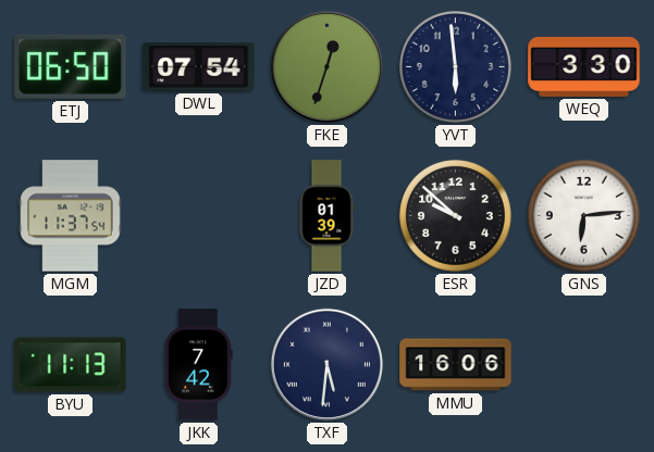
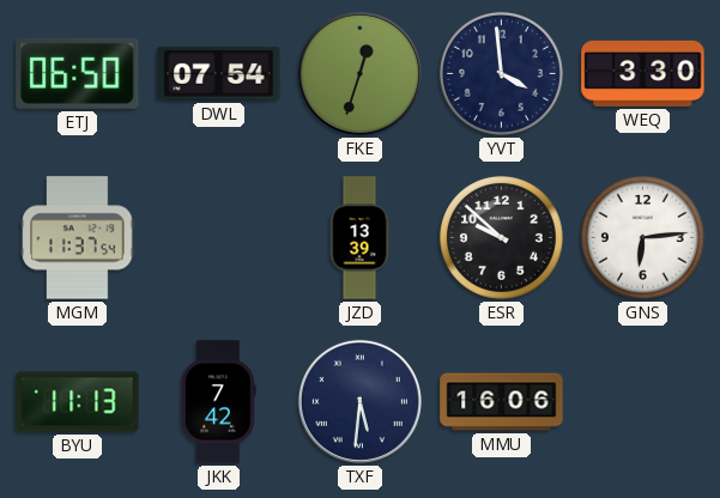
YVT: 5:59 -> 3:59 (501, 73)
JZD: 01:39 -> 13:39 (359, 238)
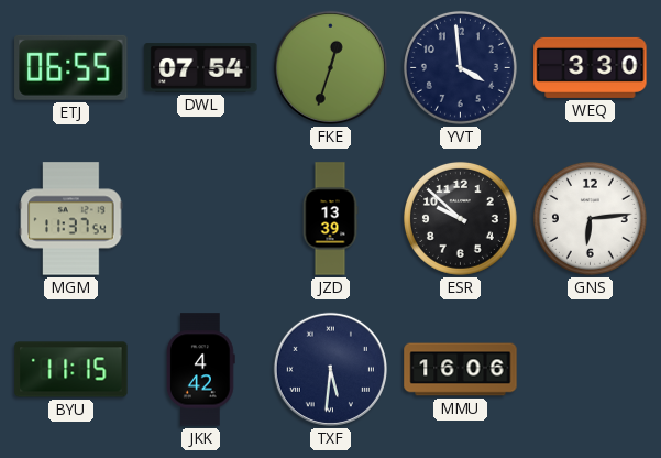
ETJ: 06:50 -> 06:55 (71, 67)
BYU: 11:13 -> 11:15 (71, 370)
JKK: 7:42 -> 4:42 (200, 370)
